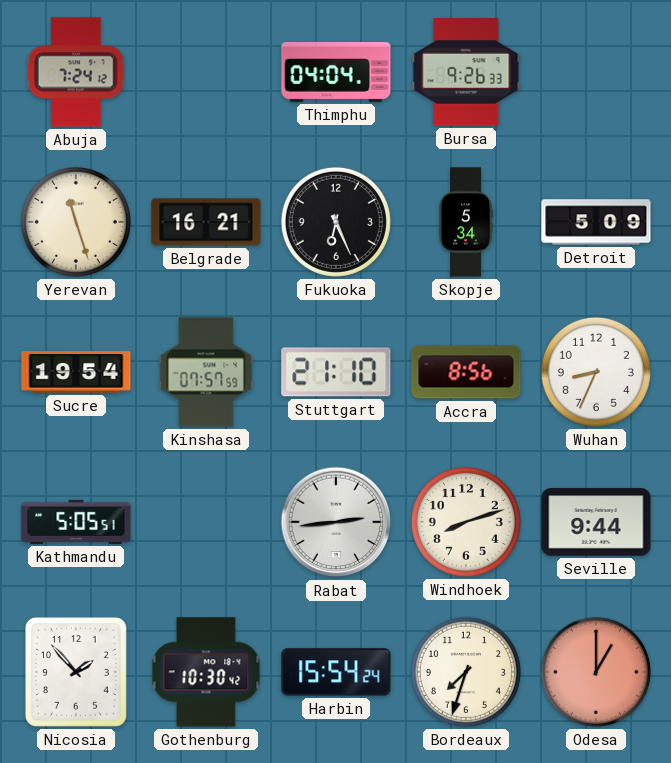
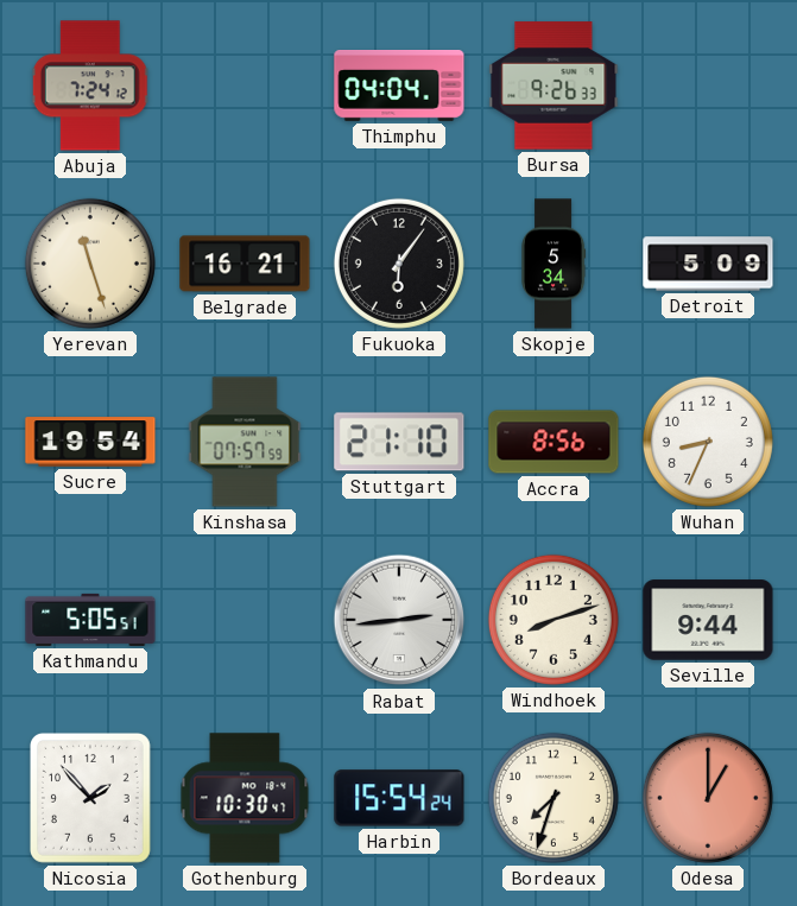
Fukuoka: 6:26 -> 6:06 (399, 264)
Gothenburg: 10:30:42 -> 10:30:47 (245, 798)
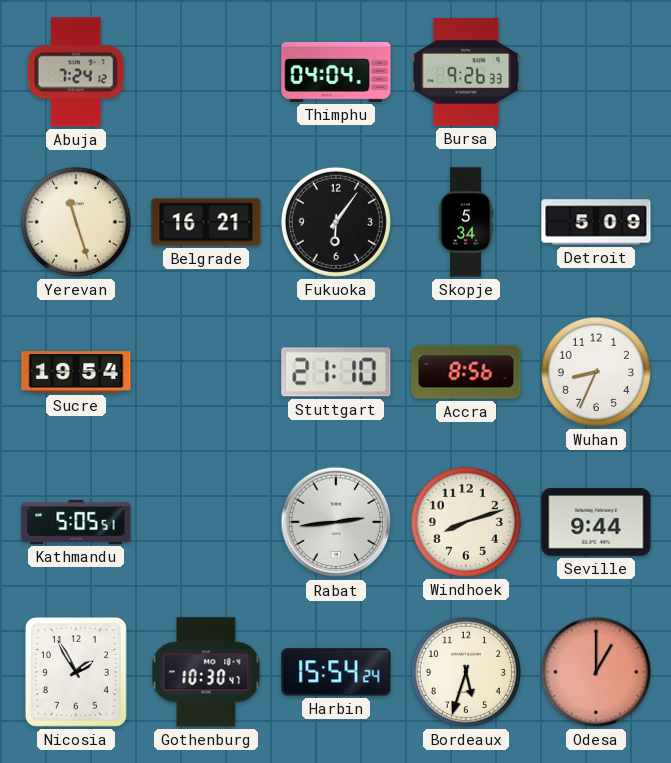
Kinshasa: 07:57 -> none (245, 442)
Nicosia: 1:53 -> 1:55 (76, 672)
Bordeaux: 7:33 -> 5:33 (466, 672)
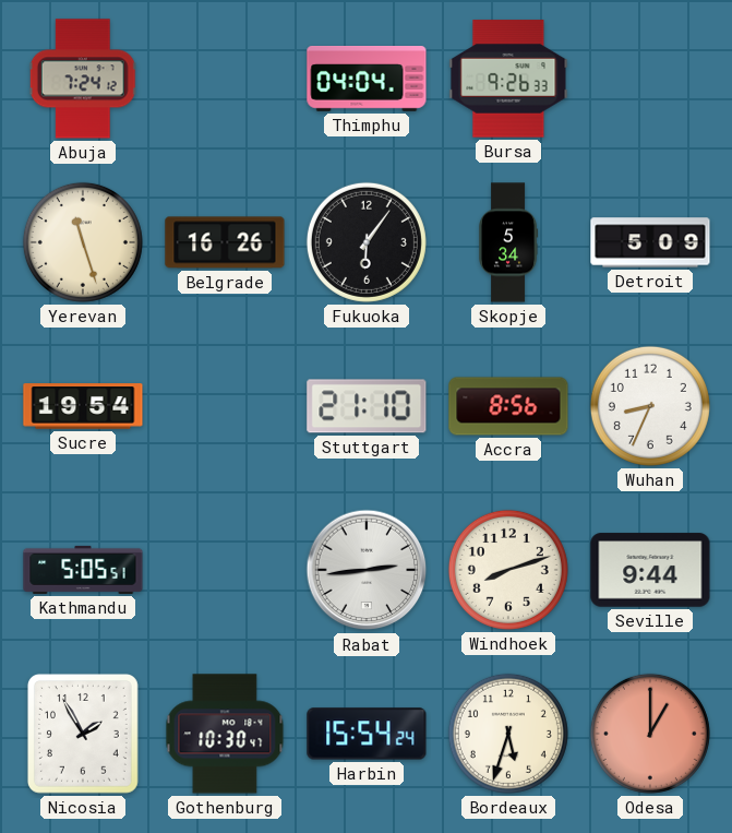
Belgrade: 16:21 -> 16:26 (225, 242)
